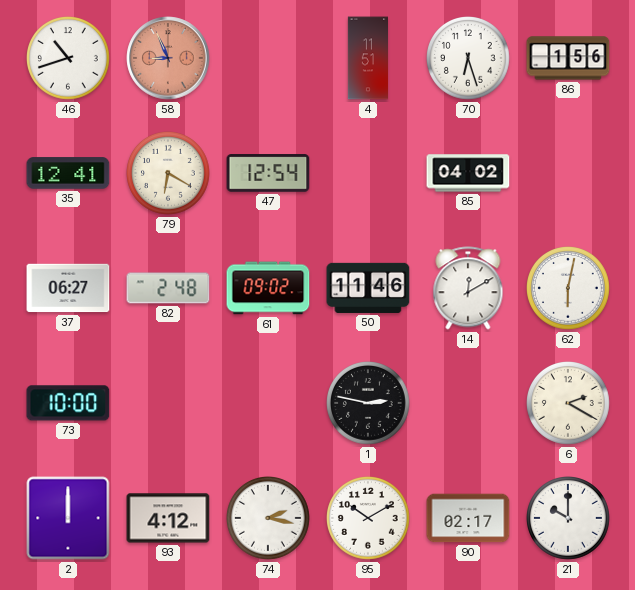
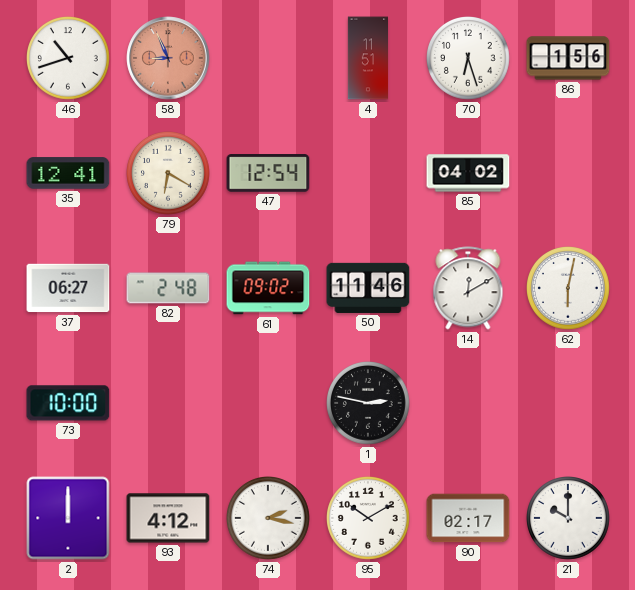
6: 2:20 -> none (569, 404)
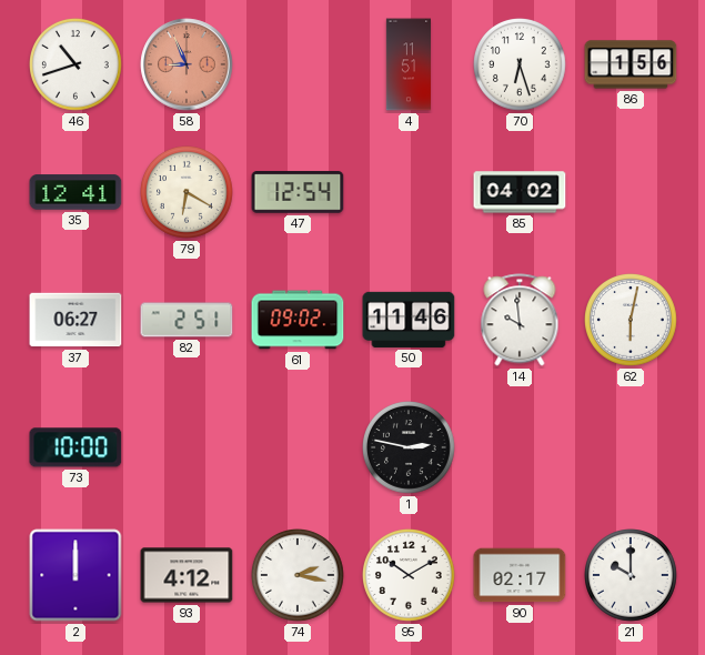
82: 2:48 -> 2:51 (187, 320)
14: 12:10 -> 9:59 (520, 320)
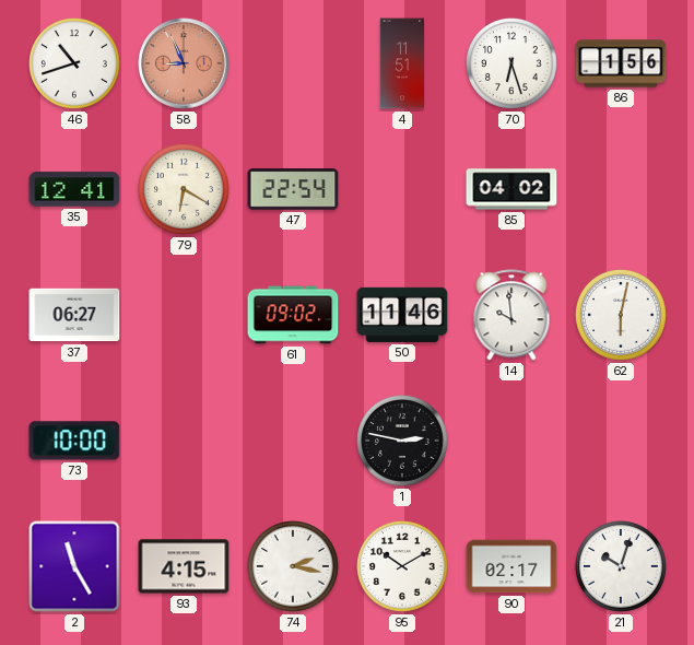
47: 12:54 -> 22:54 (293, 189)
82: 2:51 -> none (187, 320)
2: 12:00 -> 11:25 (74, 566)
93: 4:12 -> 4:15 (184, 566)
21: 10:00 -> 10:03 (622, 567)
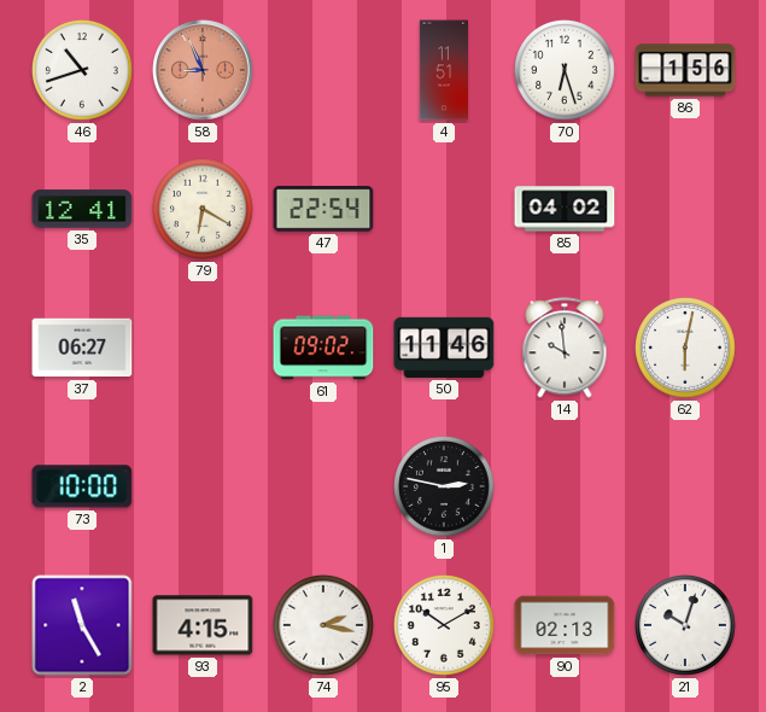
90: 02:17 -> 02:13 (565, 625)
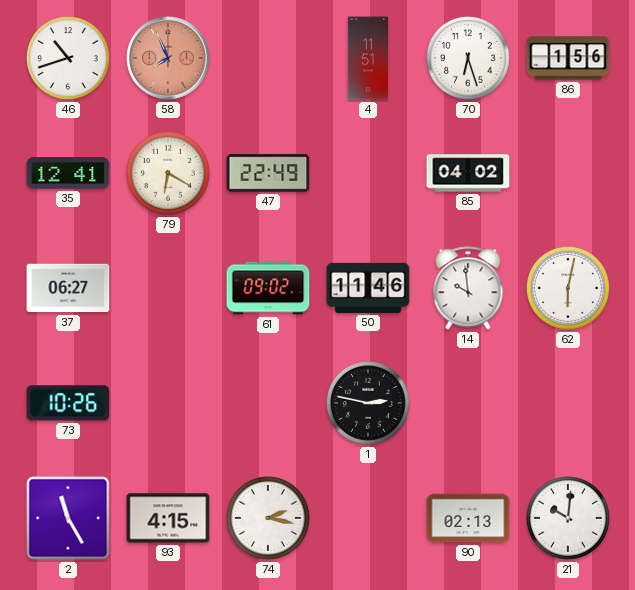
58: 8:56 -> 7:56 (168, 58)
47: 22:54 -> 22:49 (268, 173)
73: 10:00 -> 10:26 (68, 403)
95: 10:10 -> none (445, 626)
21: 10:03 -> 10:01 (569, 519)
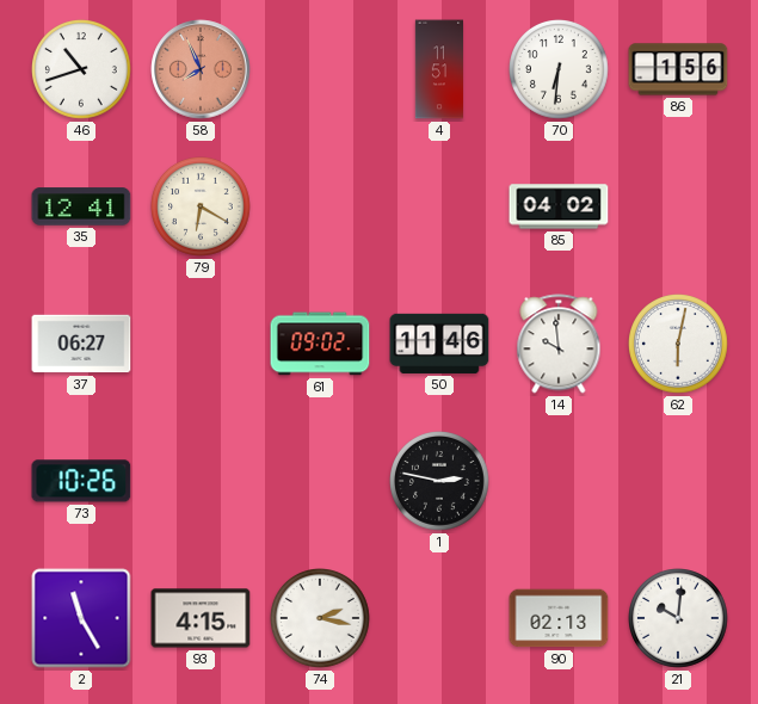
70: 6:27 -> 6:31 (560, 70)
47: 22:49 -> none (268, 173)
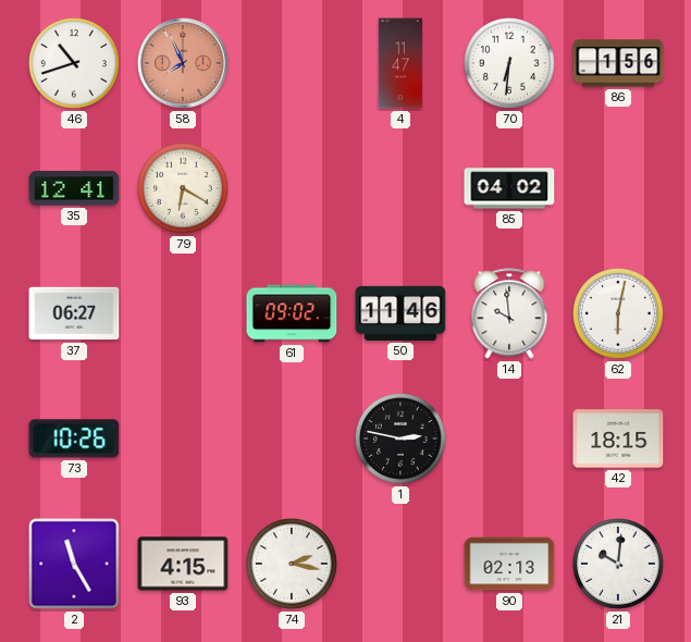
4: 11:51 -> 11:47 (399, 63)
42: none -> 18:15 (618, 439)
